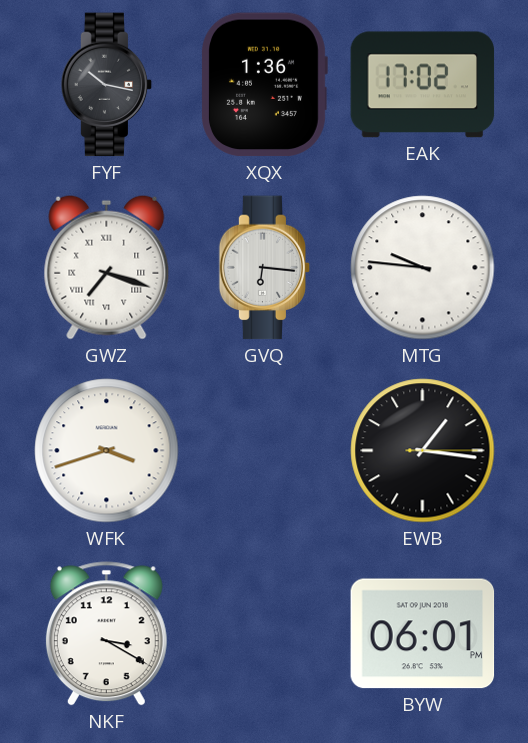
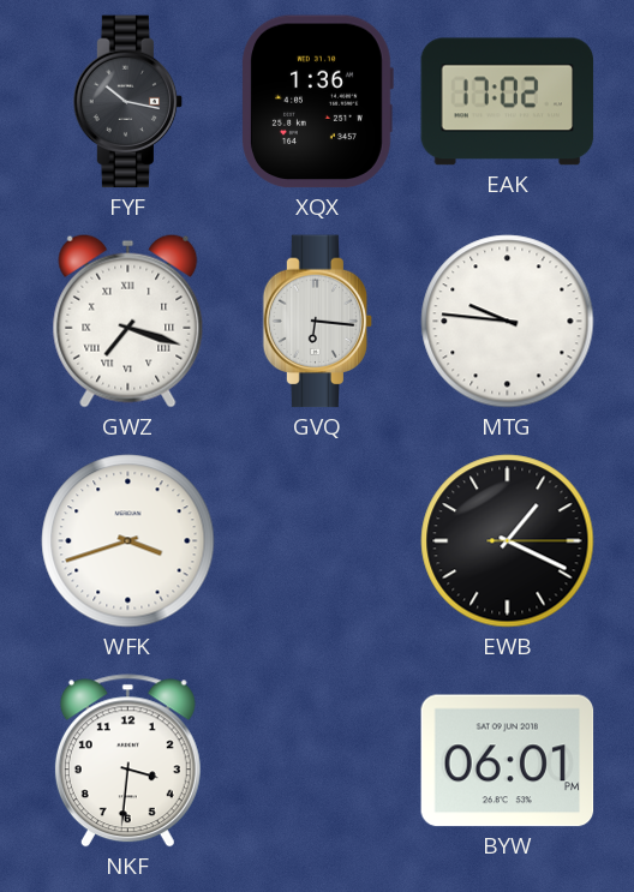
EWB: 1:16 -> 1:19 (508, 541)
NKF: 3:20 -> 3:31 (127, 761)
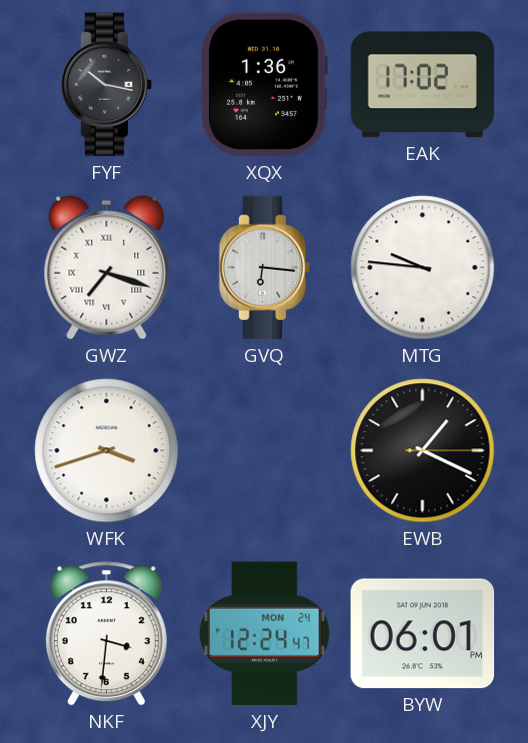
XJY: none -> 12:24 (264, 634)
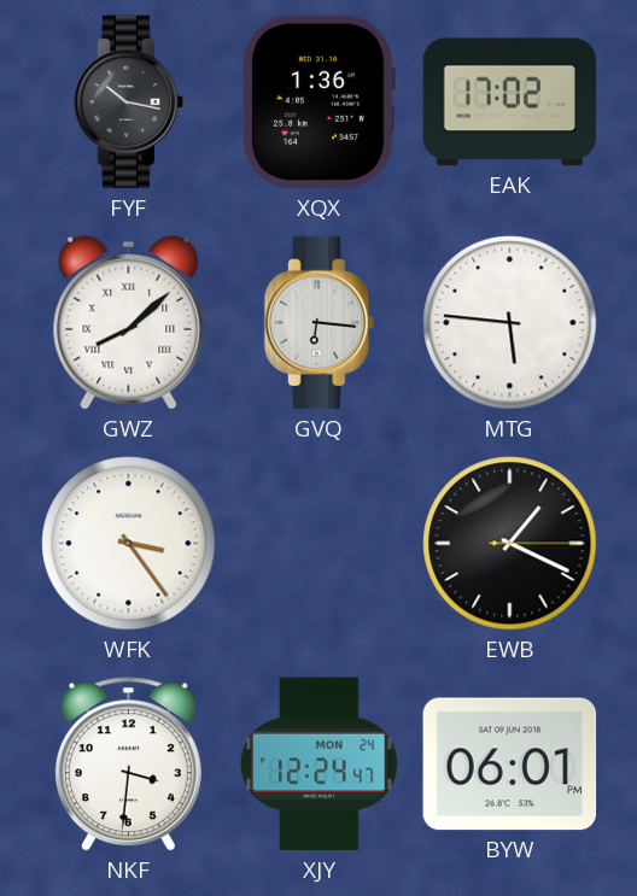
GWZ: 7:18 -> 8:08 (129, 322)
MTG: 9:46 -> 5:46 (510, 323)
WFK: 3:42 -> 3:24 (129, 544)
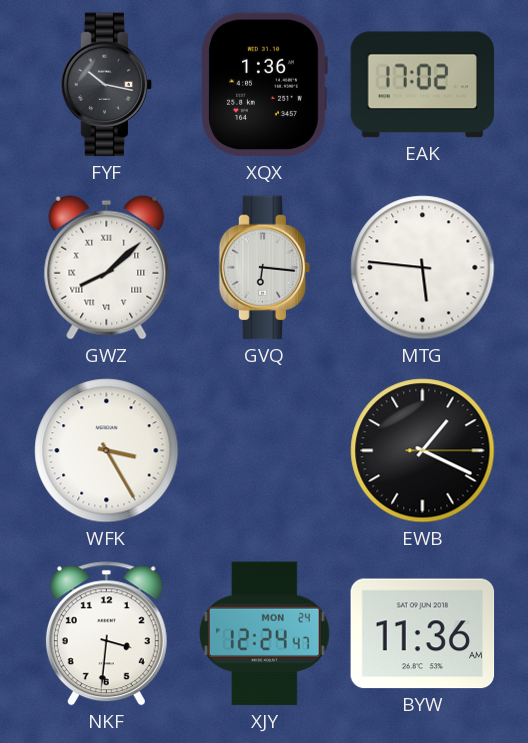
WFK: 3:24 -> 3:25 (107, 451)
BYW: 06:01 -> 11:36 (423, 634)
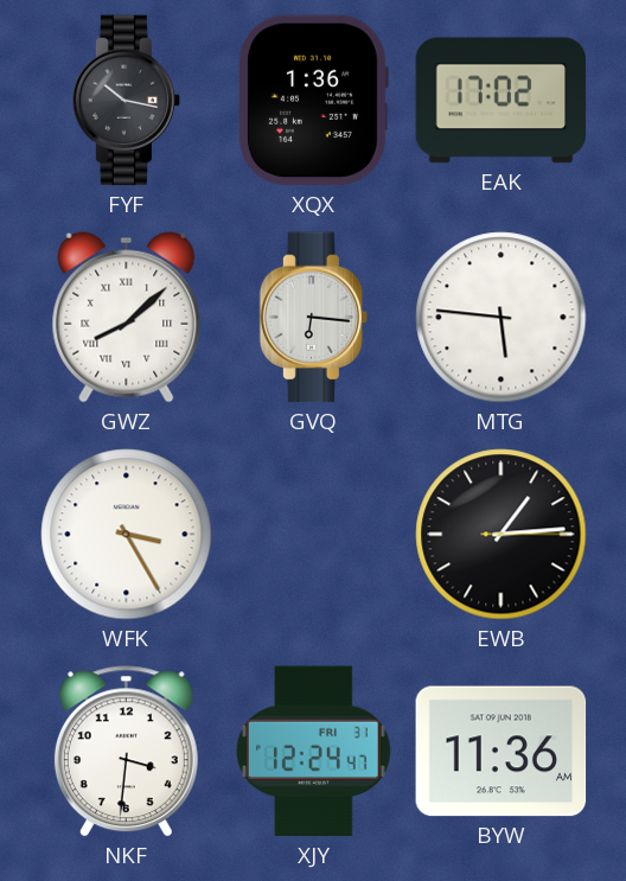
EWB: 1:19 -> 1:14 (502, 535)
XJY date: MON 24 -> FRI 31 (313, 752)
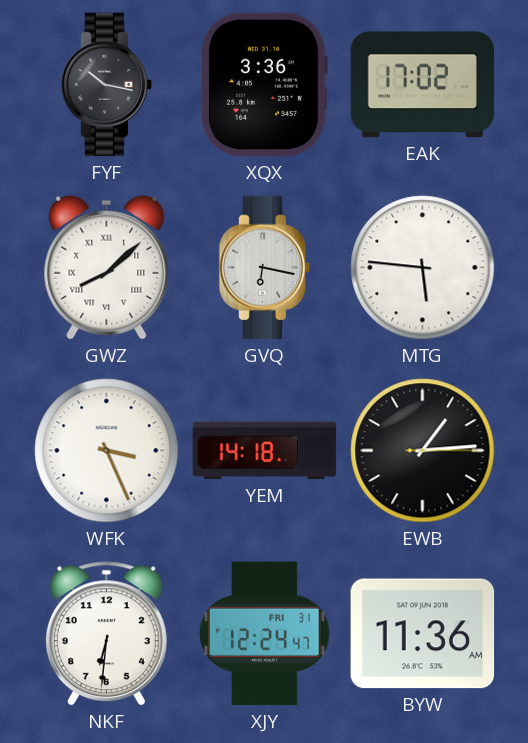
XQX: 1:36 -> 3:36 (265, 85)
GVQ: 6:16 -> 6:17 (265, 268)
WFK: 3:25 -> 3:26 (107, 451)
YEM: none -> 14:18 (265, 451)
NKF: 3:31 -> 6:31 (106, 634)
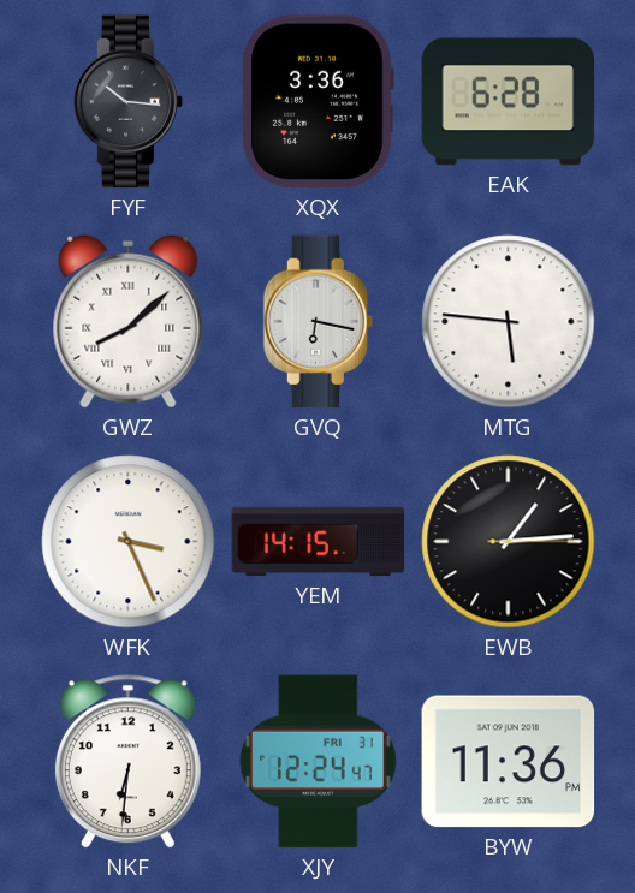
FYF: 10:17 -> 10:16 (129, 102)
EAK: 17:02 -> 6:28 (509, 102)
YEM: 14:18 -> 14:15 (319, 542)
BYW: 11:36 AM -> 11:36 PM (509, 762)
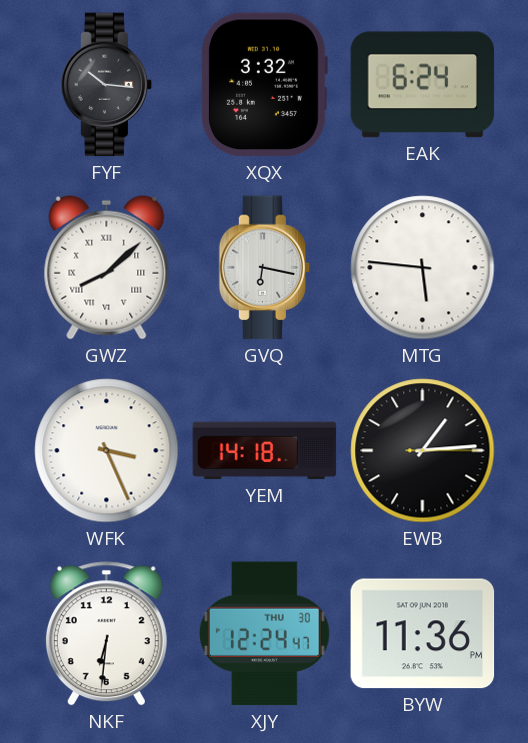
XQX: 3:36 -> 3:32 (265, 85)
EAK: 6:28 -> 6:24 (423, 85)
YEM: 14:15 -> 14:18 (265, 451)
XJY date: FRI 31 -> THU 30 (264, 634)
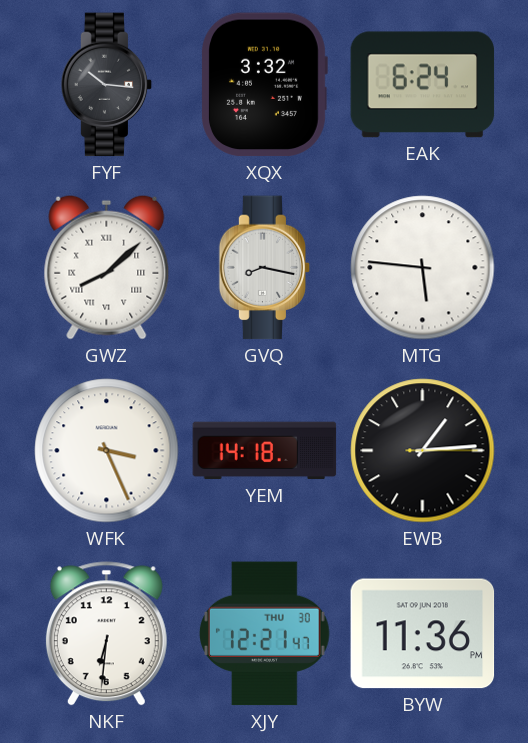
GVQ: 6:17 -> 8:17 (265, 268)
XJY: 12:24 -> 12:21 (264, 634)
